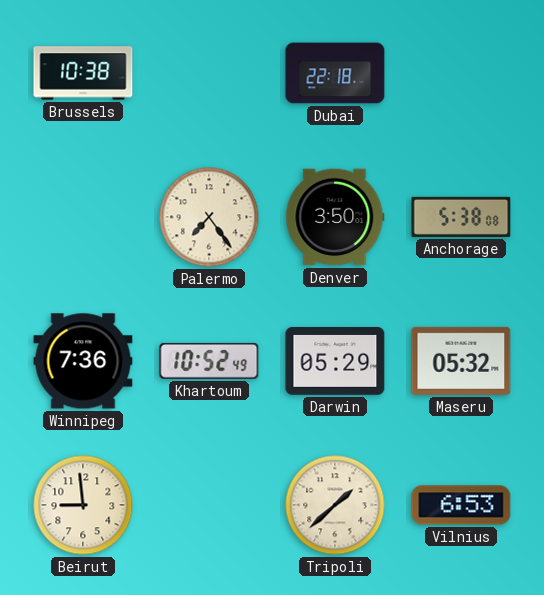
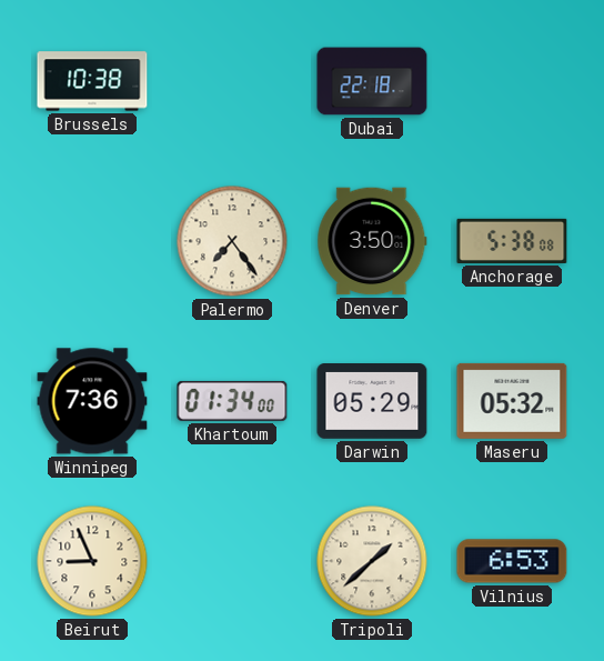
Khartoum: 10:52 -> 01:34 (232, 401)
Beirut: 8:59 -> 8:56 (92, 561)
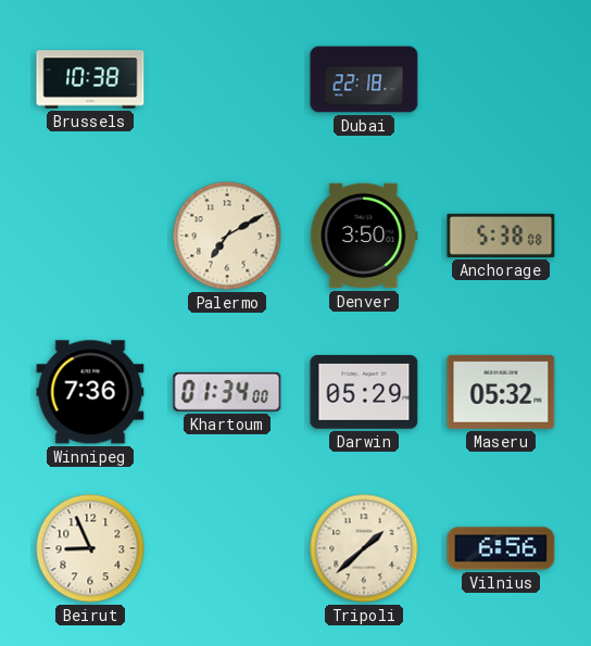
Palermo: 7:24 -> 7:10 (227, 236)
Vilnius: 6:53 -> 6:56 (501, 548)
